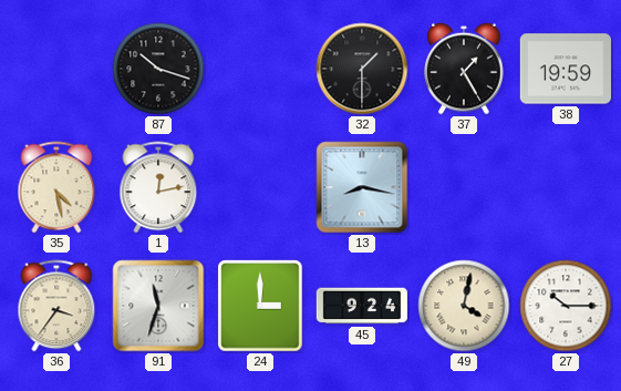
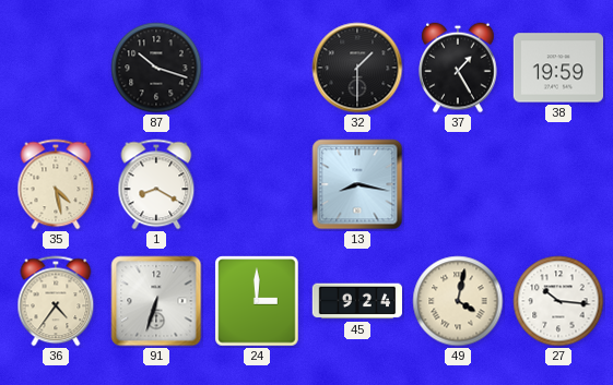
1: 12:13 -> 8:20 (156, 184)
36: 3:36 -> 4:36 (56, 301)
91: 11:33 -> 6:33 (156, 301)
27: 10:15 -> 10:16 (558, 301)
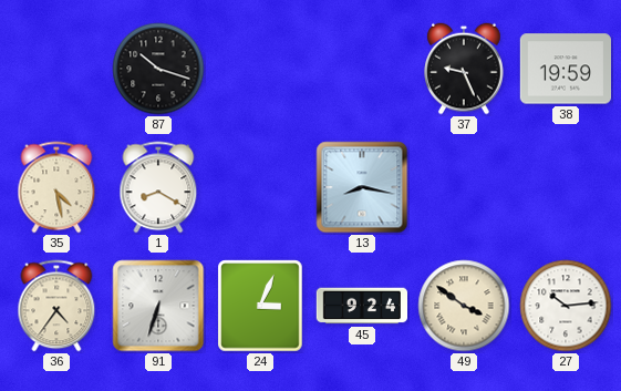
32: 1:30 -> none (357, 68)
37: 1:25 -> 9:26 (464, 69)
24: 3:00 -> 3:04 (260, 306)
49: 4:02 -> 3:51 (464, 306)
27: 10:16 -> 10:14 (566, 306)
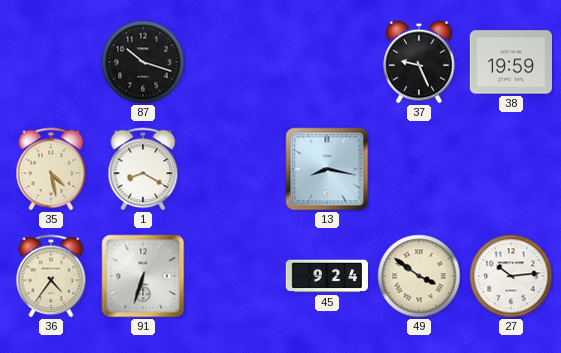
24: 3:04 -> none (260, 306)
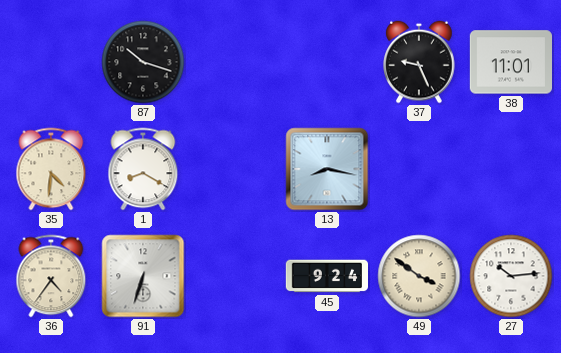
38: 19:59 -> 11:01 (510, 62)
35: 4:28 -> 4:31 (51, 169)
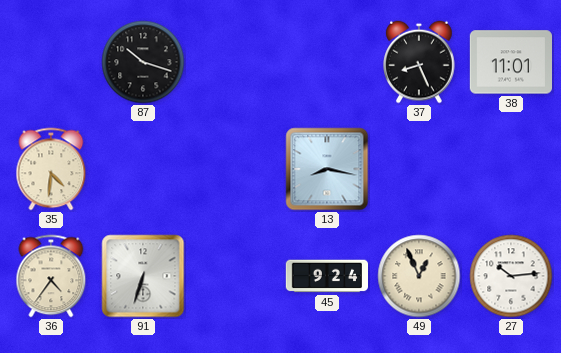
37: 9:26 -> 8:26 (419, 62)
1: 8:20 -> none (143, 169)
49: 3:51 -> 12:56 (419, 276)
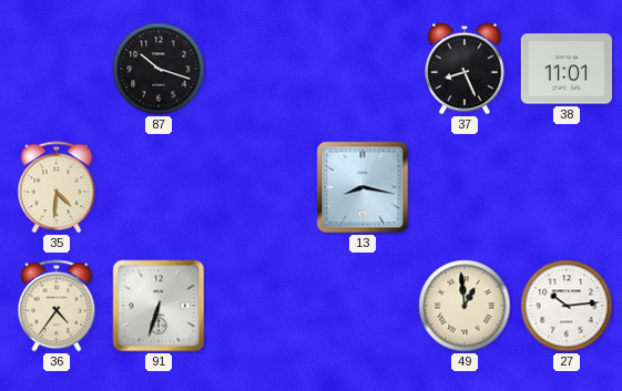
45: 9:24 -> none (326, 276)
49: 12:56 -> 12:59 (465, 306)
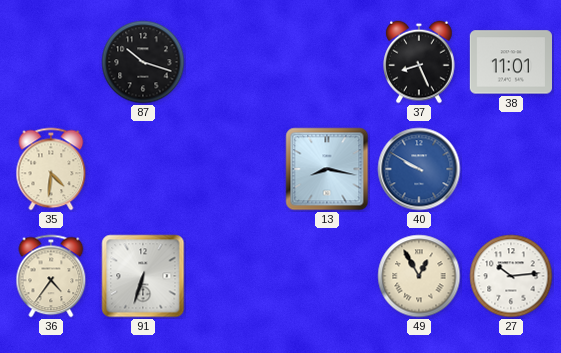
40: none -> 9:50 (419, 169)
49: 12:59 -> 12:55 (419, 276)
